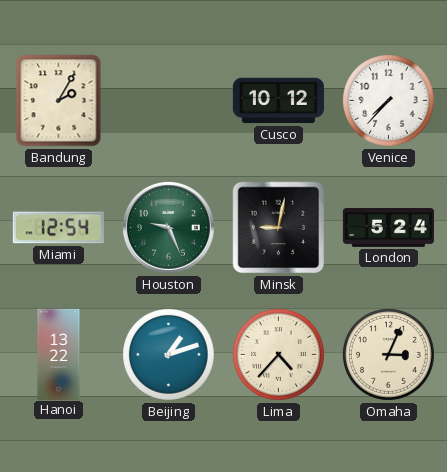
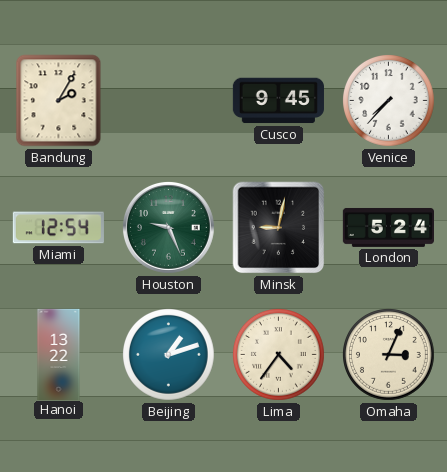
Cusco: 10:12 -> 9:45 (278, 101)
Lima: 4:37 -> 4:36 (279, 355)
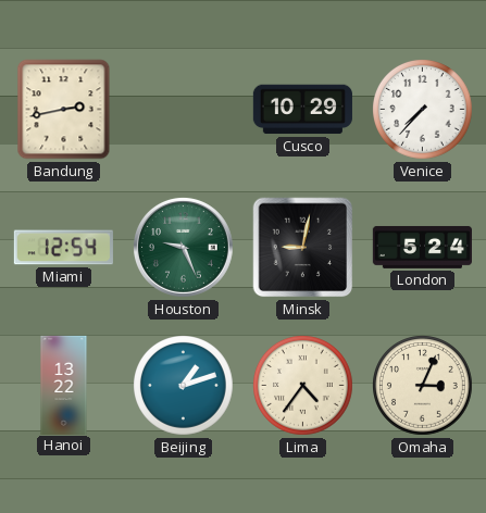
Bandung: 2:05 -> 2:43 (64, 110)
Cusco: 9:45 -> 10:29 (302, 110)
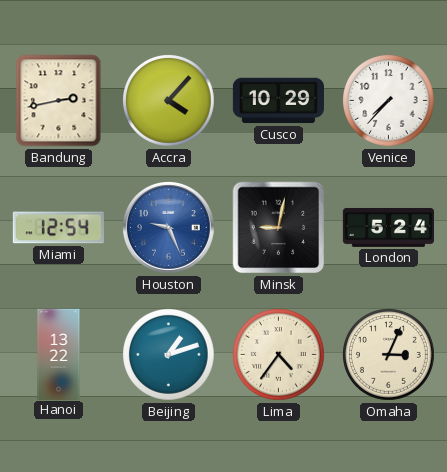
Accra: none -> 4:07 (169, 101)
Houston dial: green -> blue (168, 227)
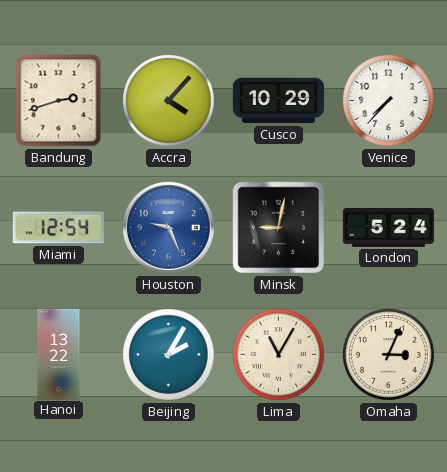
Bandung: 2:43 -> 2:42 (59, 101)
Beijing: 1:12 -> 2:05 (169, 355)
Lima: 4:36 -> 11:05 (279, 355)
